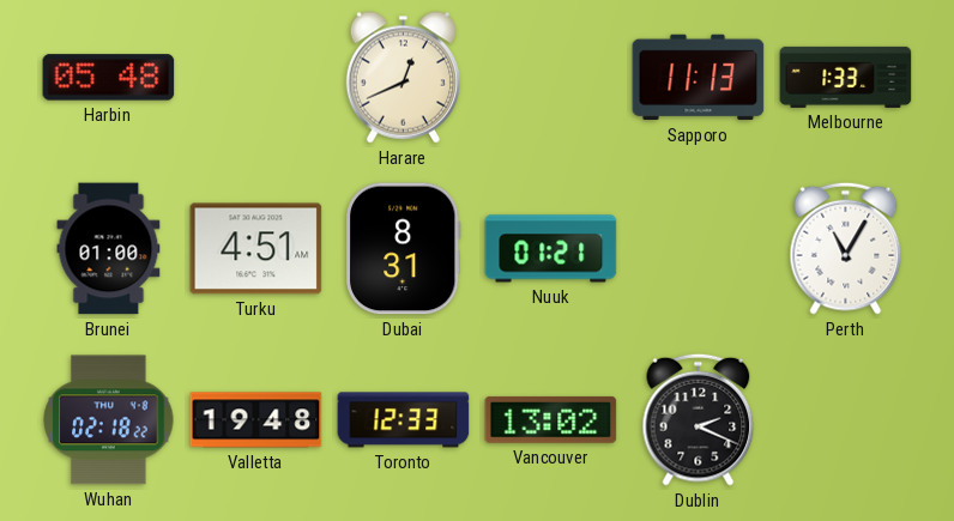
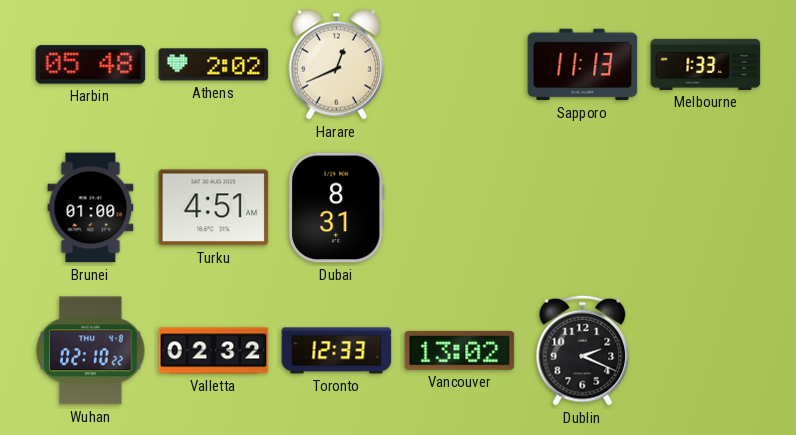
Athens: none -> 2:02 (214, 65)
Nuuk: 01:21 -> none (551, 249)
Perth: 11:05 -> none (846, 248)
Wuhan: 02:18 -> 02:10 (91, 351)
Valletta: 19:48 -> 02:32 (214, 351)
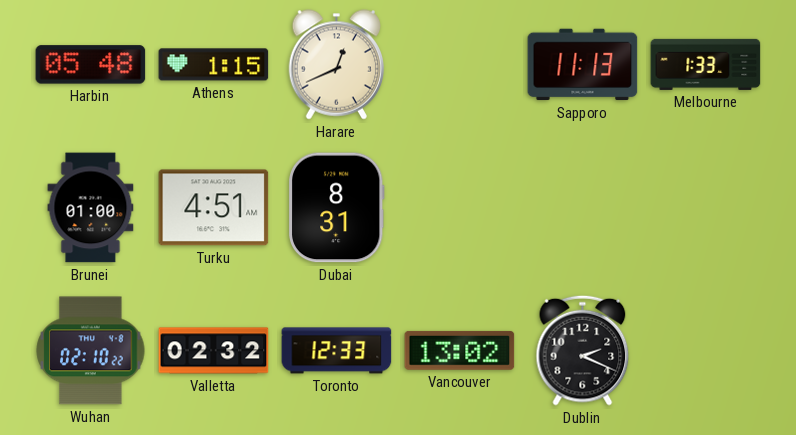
Athens: 2:02 -> 1:15 (214, 65)
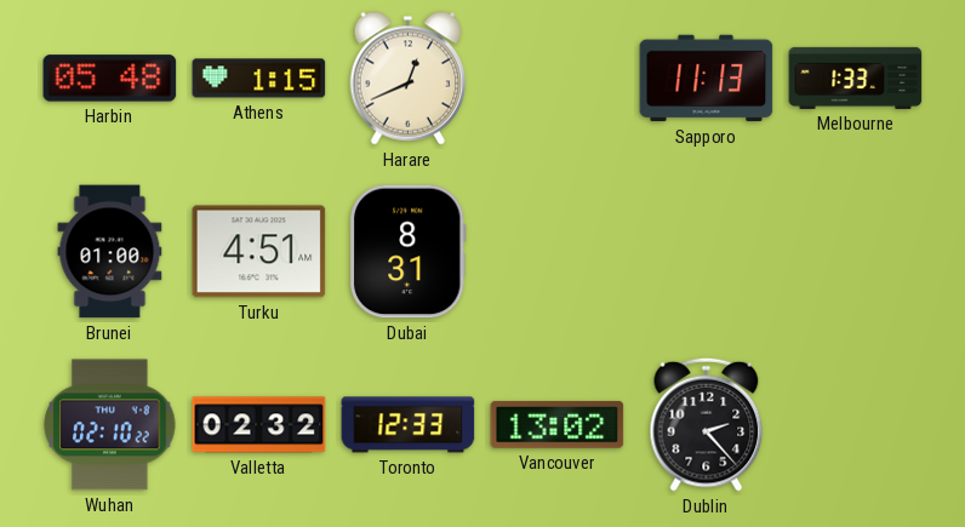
Dublin: 2:19 -> 2:23 (707, 424)
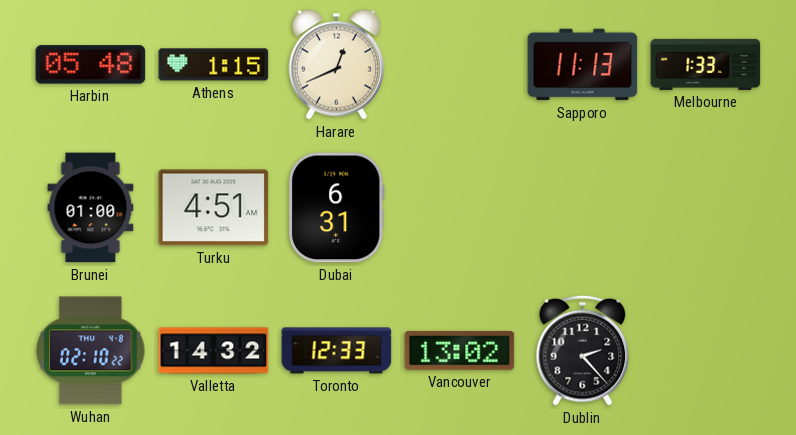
Dubai: 8:31 -> 6:31 (336, 208)
Valletta: 02:32 -> 14:32 (214, 351)
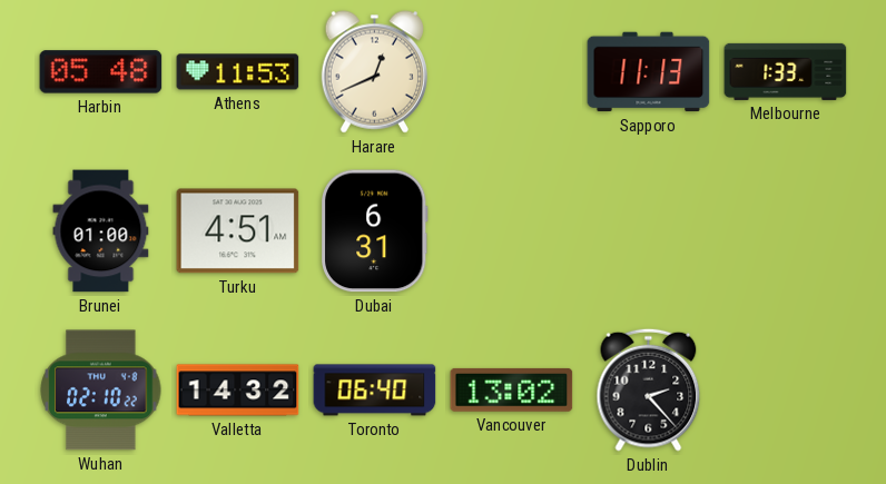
Athens: 1:15 -> 11:53 (238, 72)
Toronto: 12:33 -> 06:40 (375, 391)
